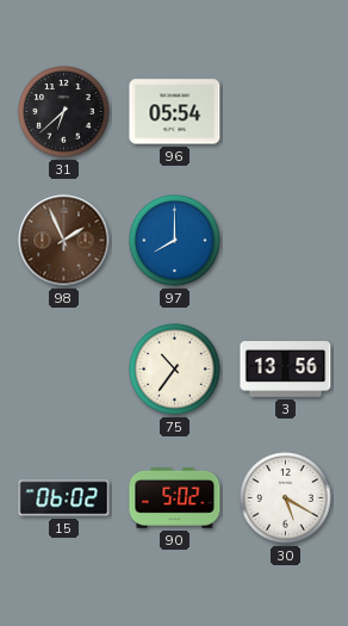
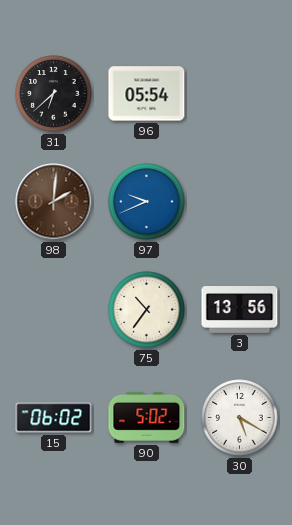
98: 1:56 -> 2:01 (54, 202)
97: 8:00 -> 9:41 (147, 202)
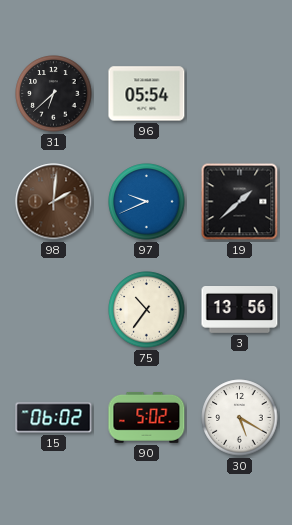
19: none -> 1:38 (240, 202)
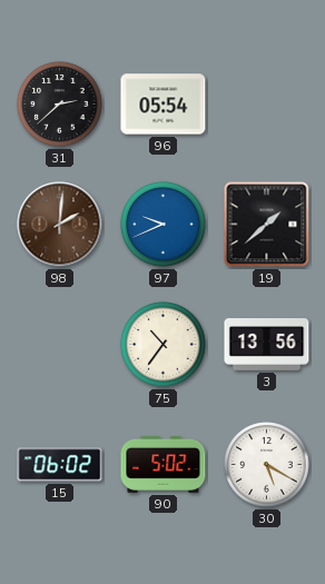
31: 6:38 -> 2:38 (60, 105)
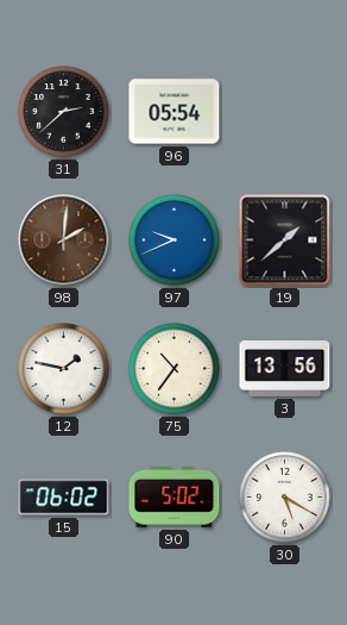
12: none -> 1:47 (64, 369)
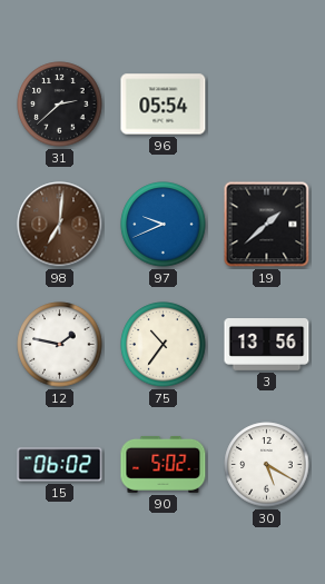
98: 2:01 -> 7:01 (60, 225)
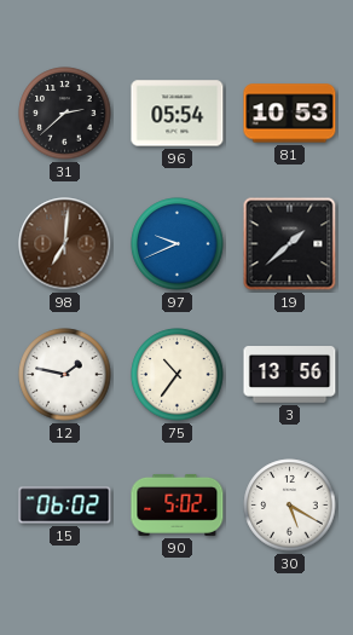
81: none -> 10:53 (290, 114)
